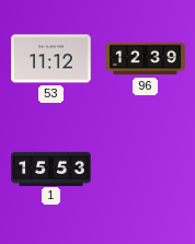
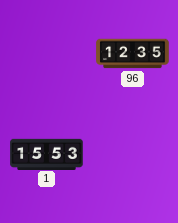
53: 11:12 -> none (51, 59)
96: 12:39 -> 12:35 (133, 54)
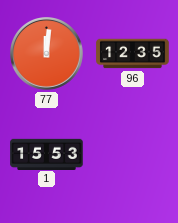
77: none -> 12:01 (47, 54)
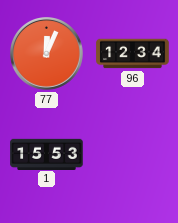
77: 12:01 -> 12:04 (47, 54)
96: 12:35 -> 12:34 (133, 54)
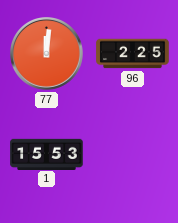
77: 12:04 -> 12:01 (47, 54)
96: 12:34 -> 2:25 (133, 54)
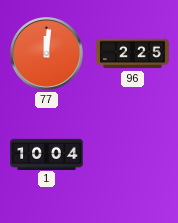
1: 15:53 -> 10:04 (47, 154)
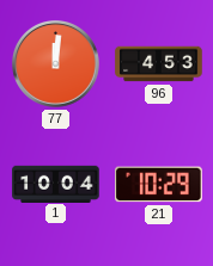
96: 2:25 -> 4:53 (159, 64)
21: none -> 10:29 (159, 185)
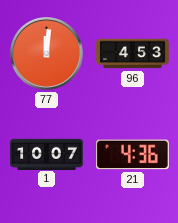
1: 10:04 -> 10:07 (47, 154)
21: 10:29 -> 4:36 (133, 155)
